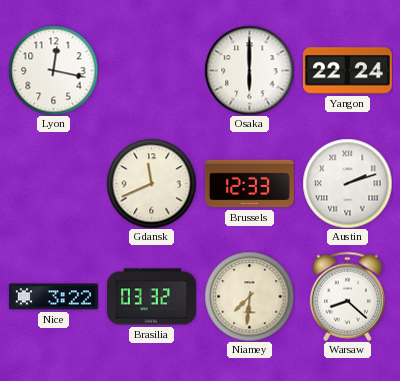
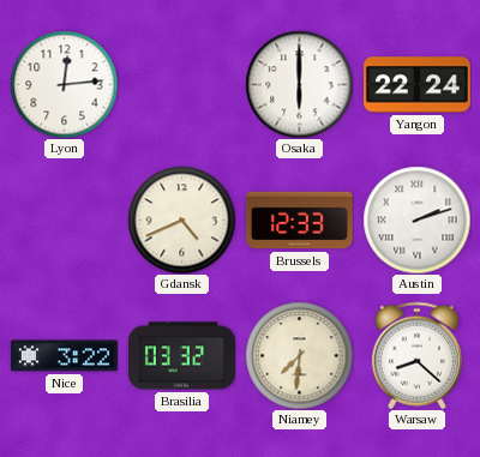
Lyon: 12:17 -> 12:14 (64, 84)
Gdansk: 11:41 -> 4:41 (181, 220)
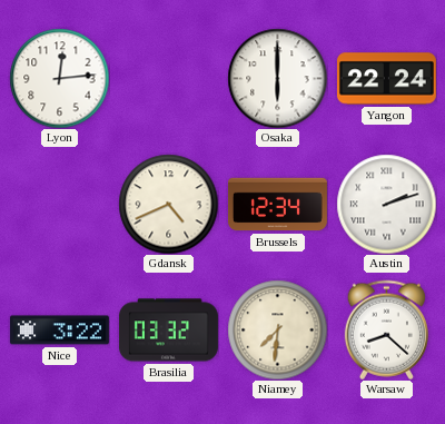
Brussels: 12:33 -> 12:34 (277, 205)
